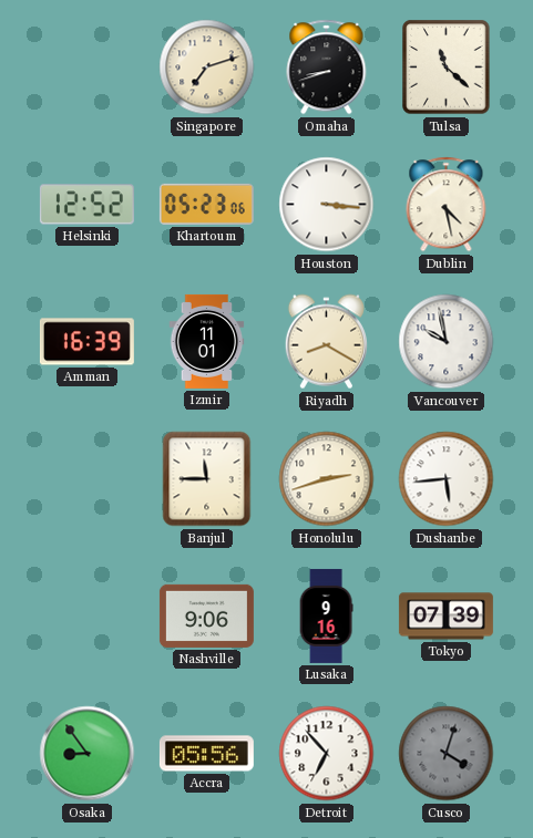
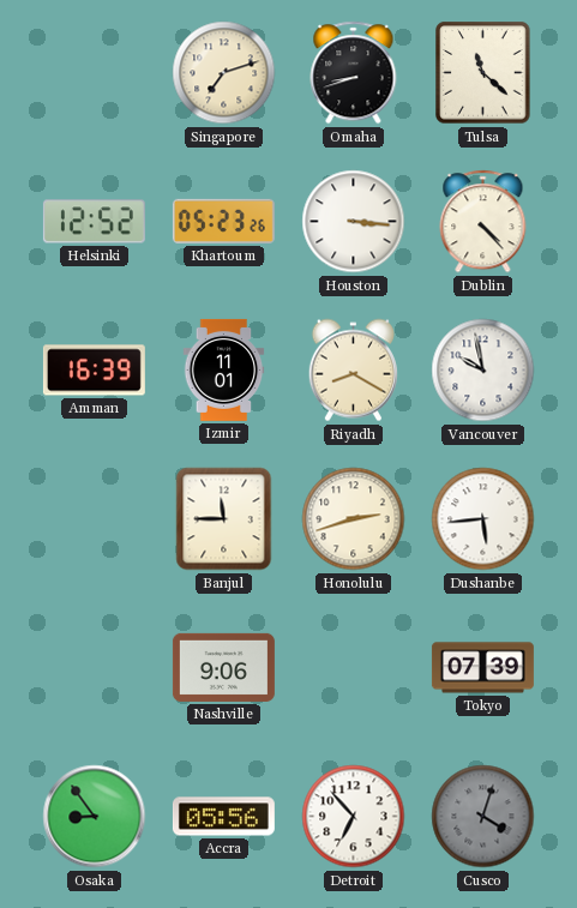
Khartoum: 05:23:06 -> 05:23:26 (223, 221)
Dublin: 4:28 -> 4:23 (483, 222)
Lusaka: 9:16 -> none (326, 615)
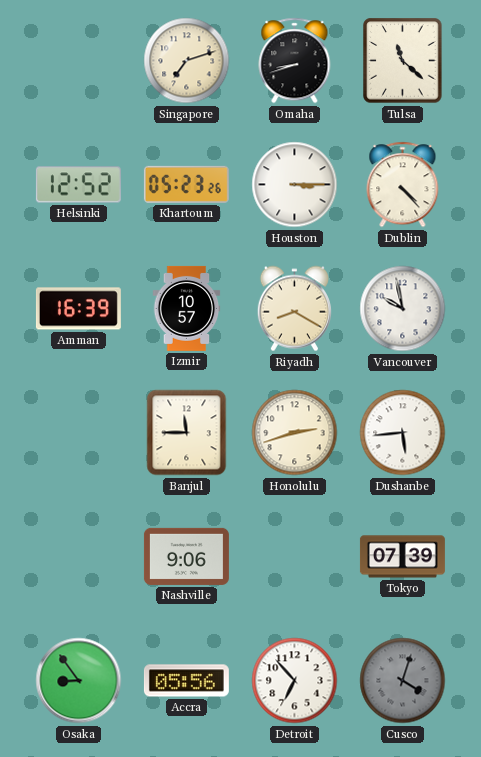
Houston: 3:16 -> 3:15 (295, 185)
Izmir: 11:01 -> 10:57 (187, 308)
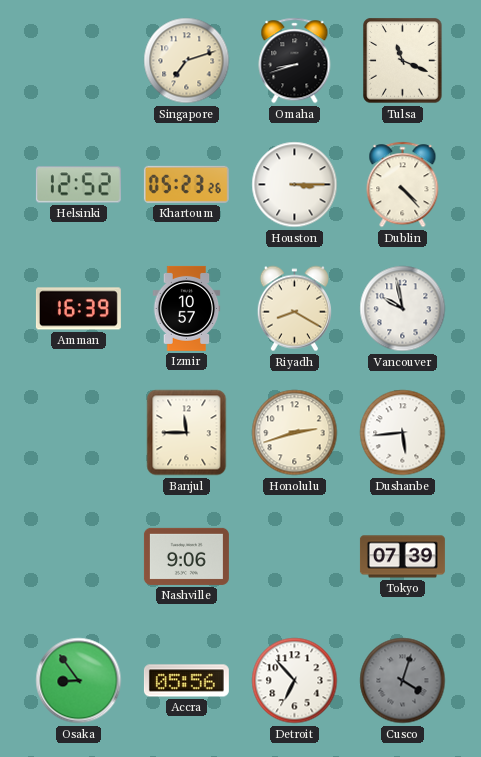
Tulsa: 11:22 -> 11:19 (403, 61)
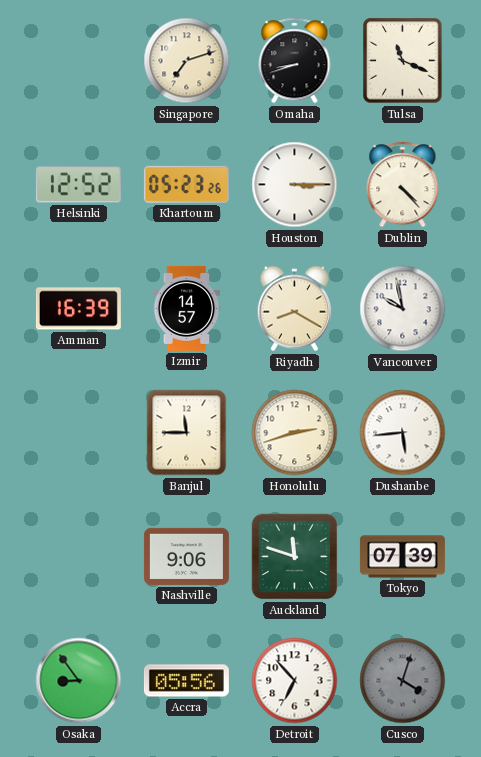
Izmir: 10:57 -> 14:57 (187, 308)
Auckland: none -> 11:48 (295, 557)
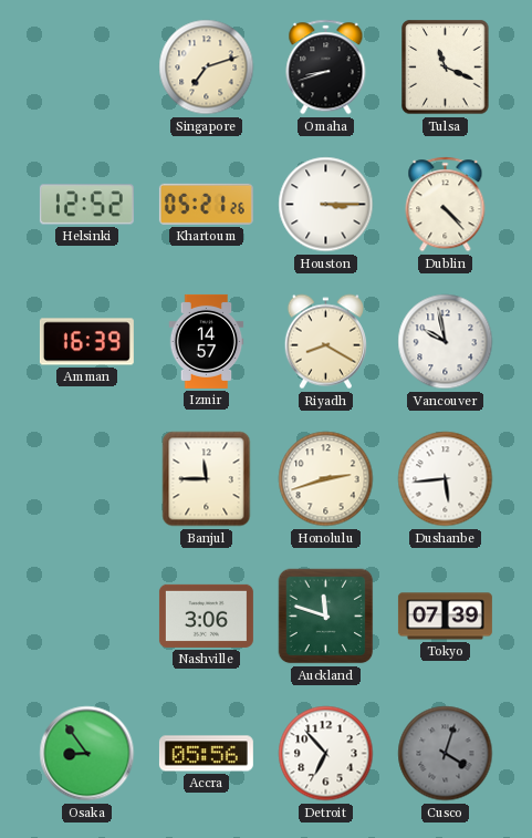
Khartoum: 05:23 -> 05:21 (206, 204)
Nashville: 9:06 -> 3:06 (206, 615)
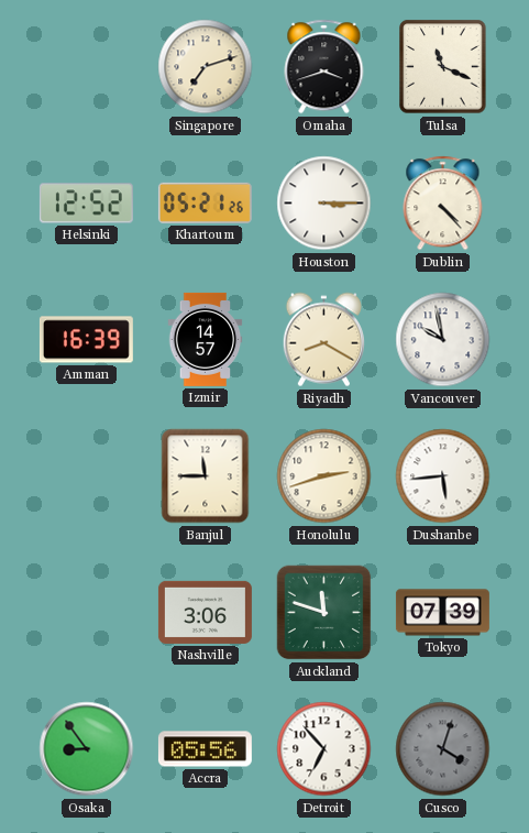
Omaha: 8:42 -> 3:42 (324, 67)
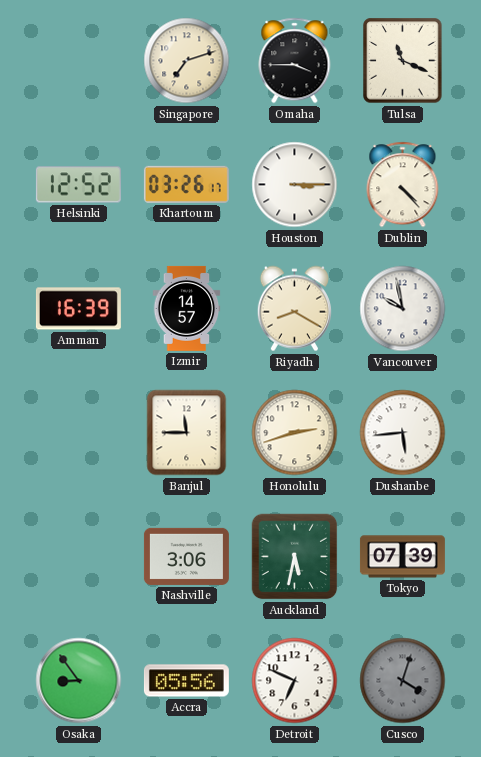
Omaha: 3:42 -> 3:45 (295, 61)
Khartoum: 05:21 -> 03:26 (186, 184)
Auckland: 11:48 -> 5:32 (295, 557)
Detroit: 6:53 -> 6:49 (295, 681)
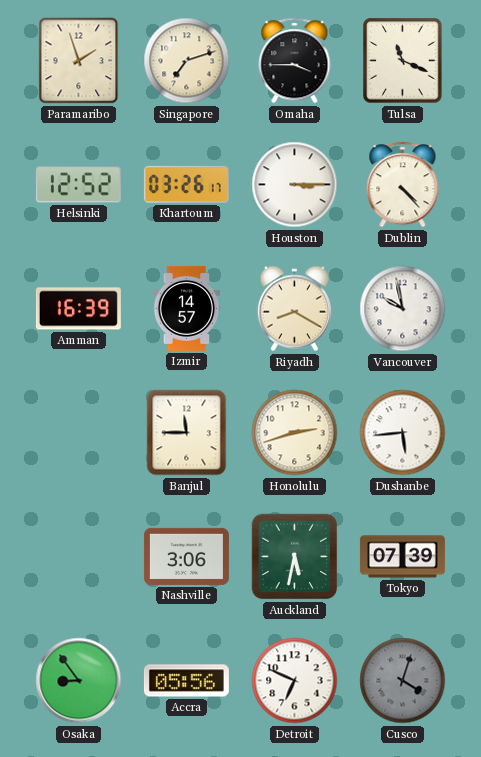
Paramaribo: none -> 1:57 (79, 61)
